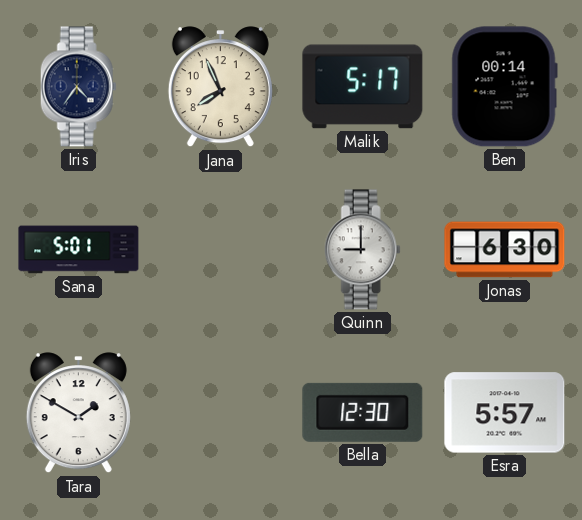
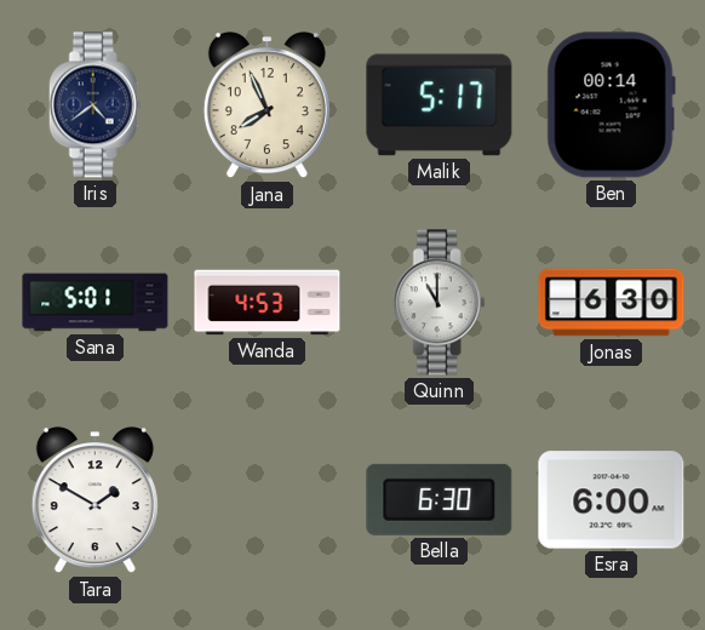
Iris: 4:36 -> 4:39 (94, 105)
Wanda: none -> 4:53 (268, 303)
Quinn: 9:00 -> 11:00 (439, 303)
Bella: 12:30 -> 6:30 (440, 499)
Esra: 5:57 -> 6:00 (612, 500)
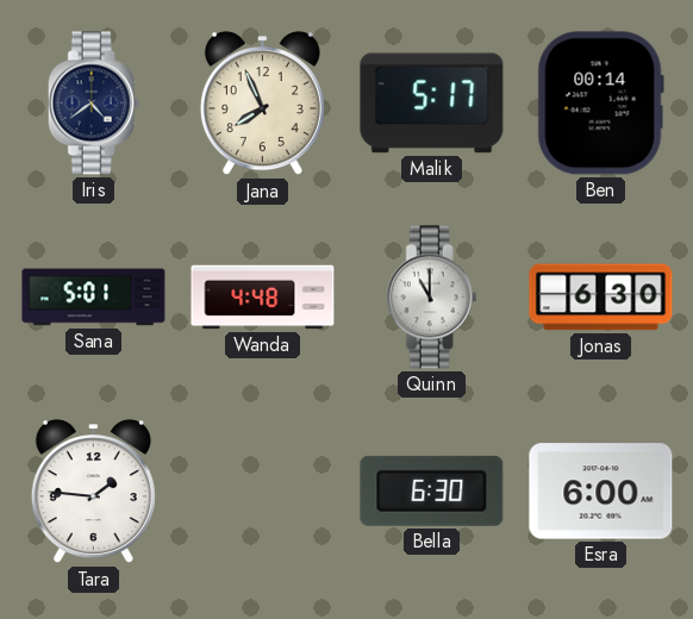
Wanda: 4:53 -> 4:48 (263, 298)
Tara: 1:50 -> 1:46 (93, 492)
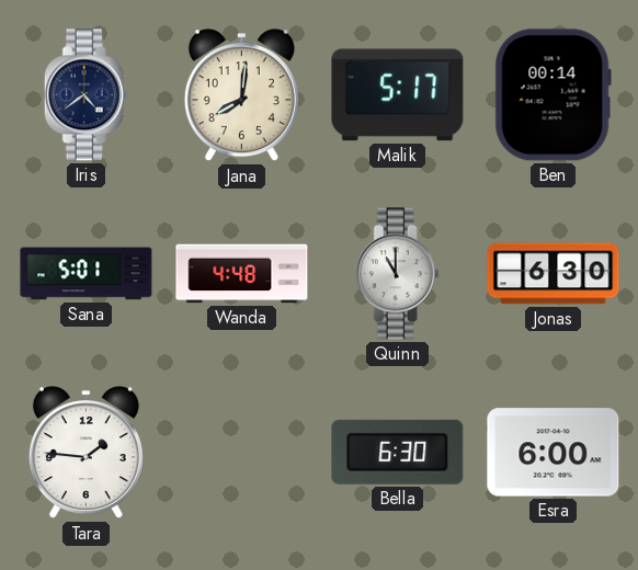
Jana: 7:56 -> 8:01 (241, 95)
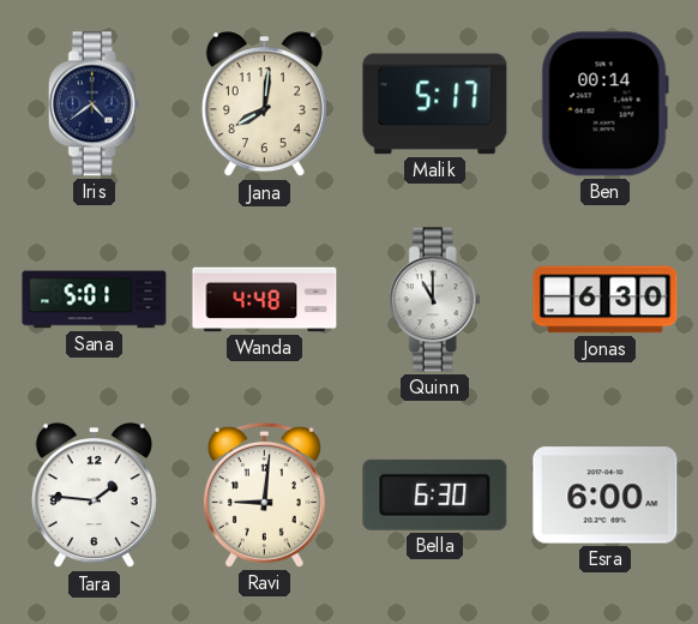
Ravi: none -> 9:01 (264, 494)
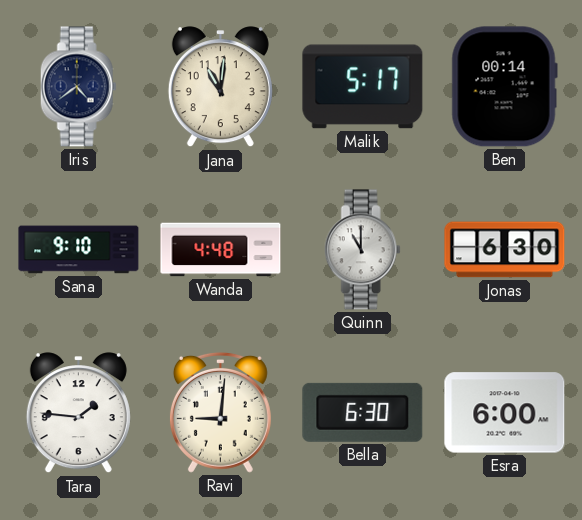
Jana: 8:01 -> 11:01 (220, 87)
Sana: 5:01 -> 9:10 (79, 250)
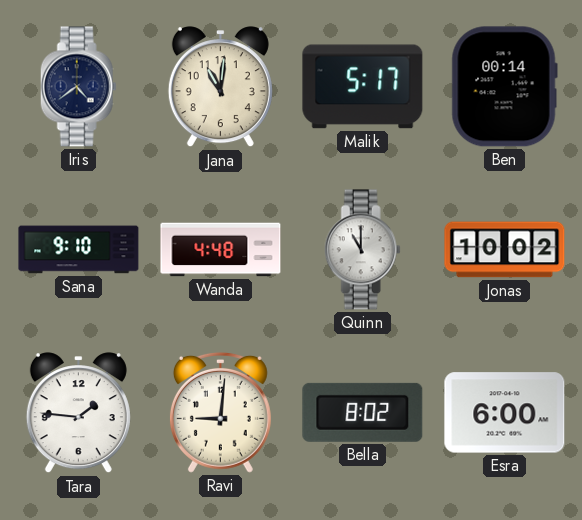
Jonas: 6:30 -> 10:02 (505, 250)
Bella: 6:30 -> 8:02 (363, 412)
